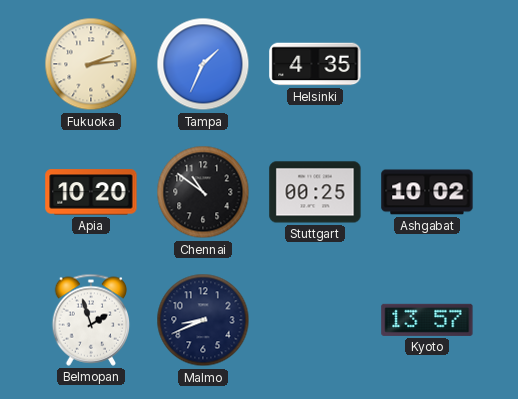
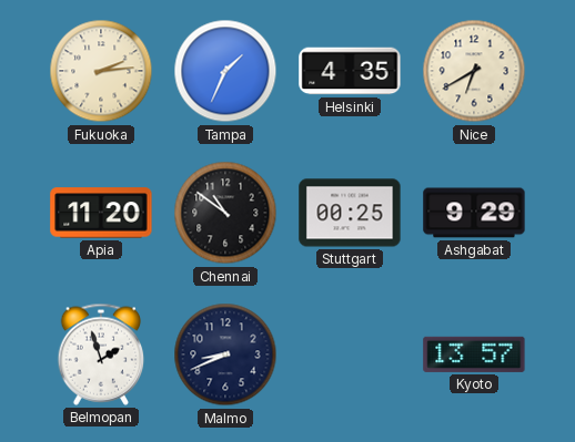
Nice: none -> 6:40 (474, 71)
Apia: 10:20 -> 11:20 (101, 213)
Ashgabat: 10:02 -> 9:29 (474, 213)
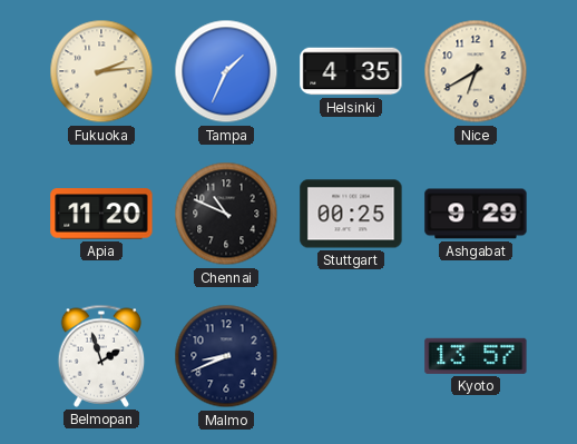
Chennai: 10:51 -> 10:49 (226, 214)
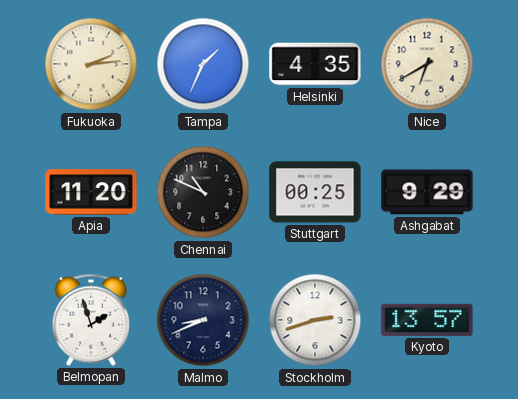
Stockholm: none -> 2:42 (315, 320)
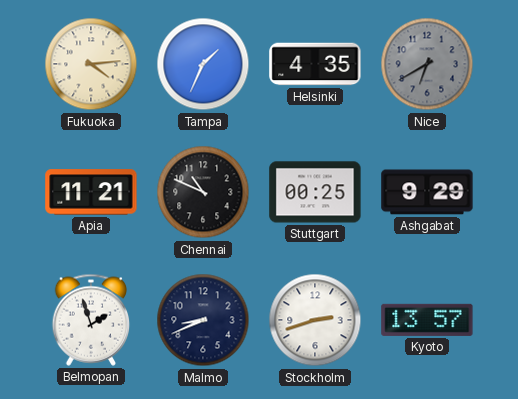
Fukuoka: 2:14 -> 4:14 (91, 64)
Nice dial: cream -> grey (427, 64)
Apia: 11:20 -> 11:21 (91, 192)
